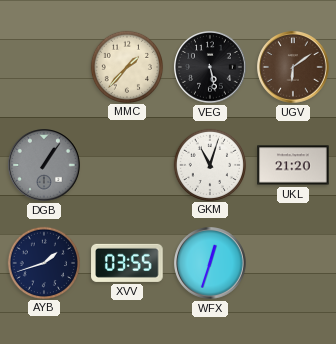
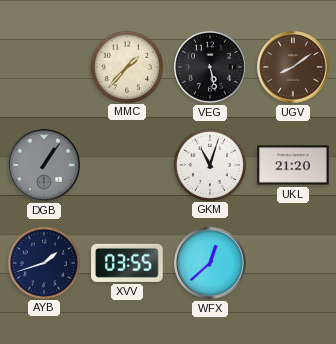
UGV: 6:09 -> 8:09 (293, 67)
WFX: 12:33 -> 12:38 (210, 263)
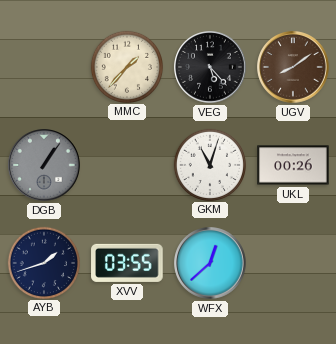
VEG: 5:28 -> 5:23 (210, 67)
UKL: 21:20 -> 00:26 (293, 165)
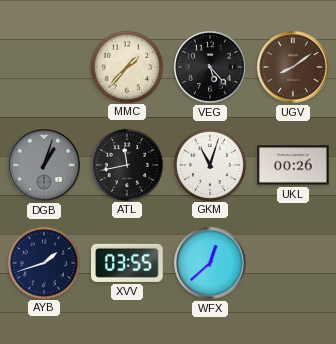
DGB: 1:06 -> 1:03 (44, 165)
ATL: none -> 11:43 (126, 164)
